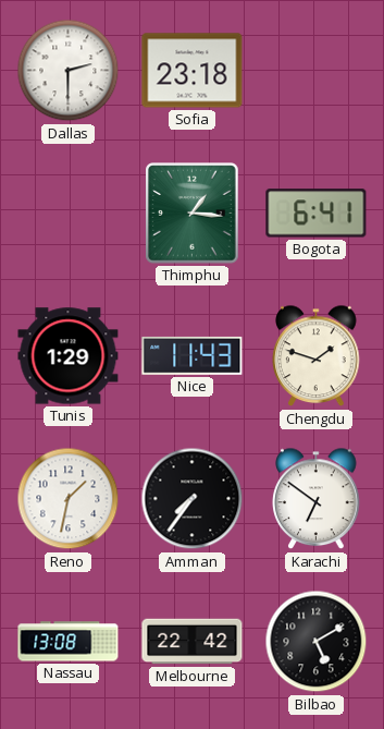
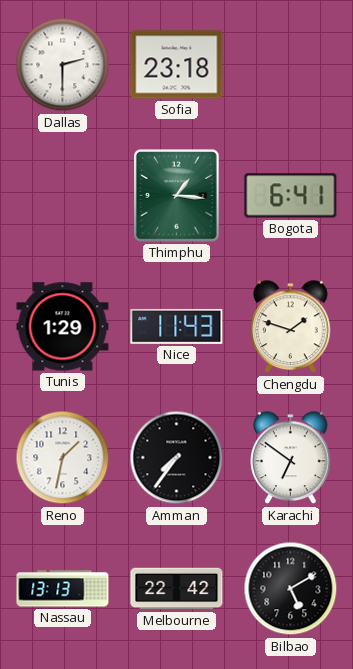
Nassau: 13:08 -> 13:13 (63, 589)
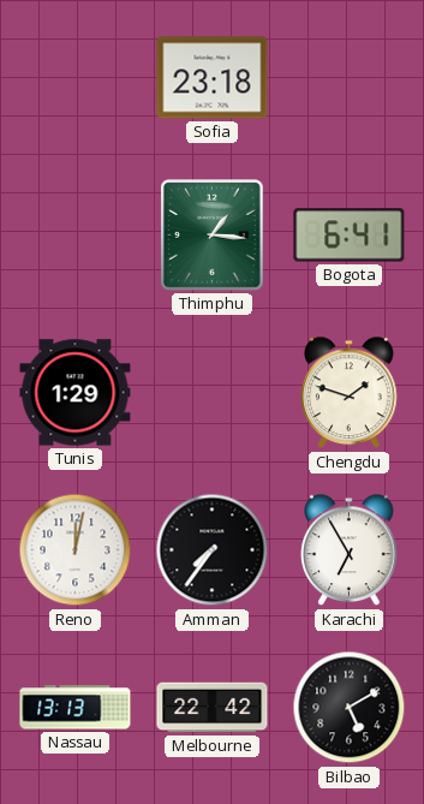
Dallas: 2:30 -> none (63, 65)
Nice: 11:43 -> none (177, 326)
Reno: 1:32 -> 12:02 (76, 550)
Karachi: 6:51 -> 6:55 (350, 550)
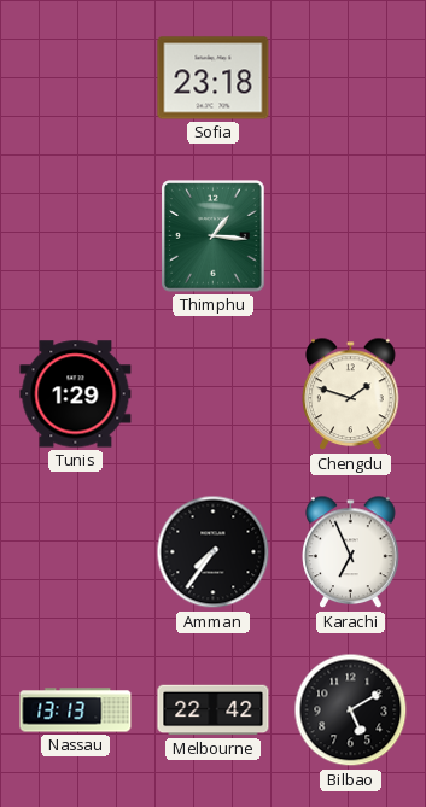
Bogota: 6:41 -> none (350, 236)
Reno: 12:02 -> none (76, 550)
Karachi: 6:55 -> 6:56 (351, 552)
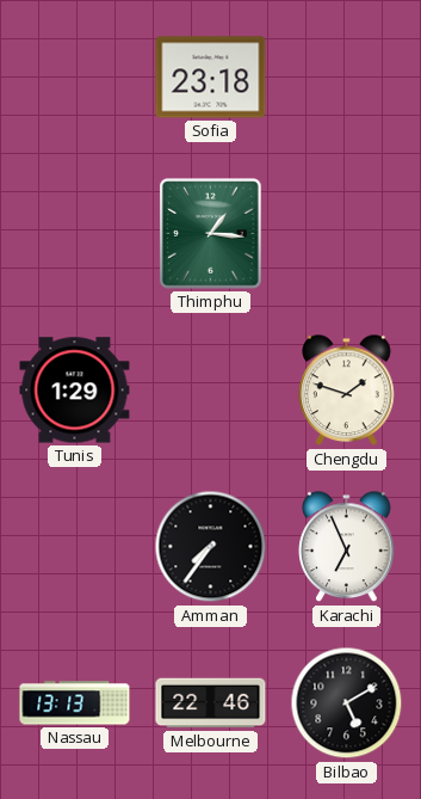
Melbourne: 22:42 -> 22:46 (211, 703)
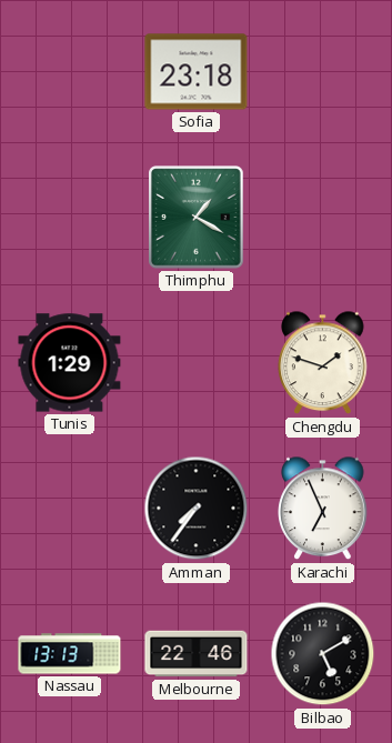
Thimphu: 1:16 -> 1:20 (197, 218)
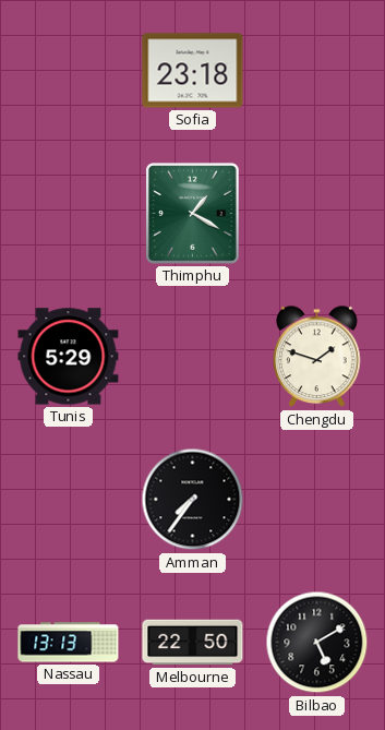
Tunis: 1:29 -> 5:29 (69, 357)
Karachi: 6:56 -> none (323, 509)
Melbourne: 22:46 -> 22:50 (193, 643)
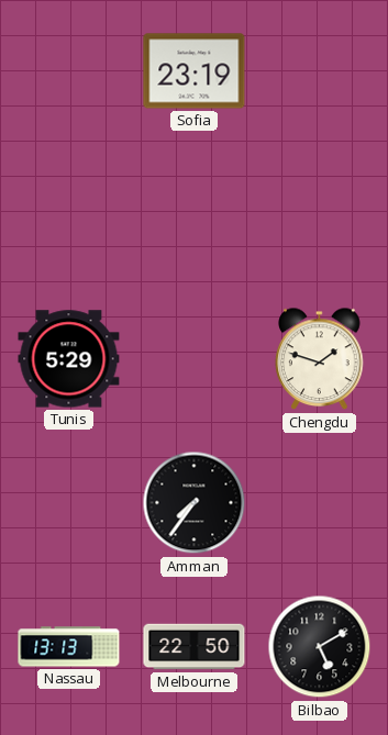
Sofia: 23:18 -> 23:19 (195, 71)
Thimphu: 1:20 -> none (193, 214)
